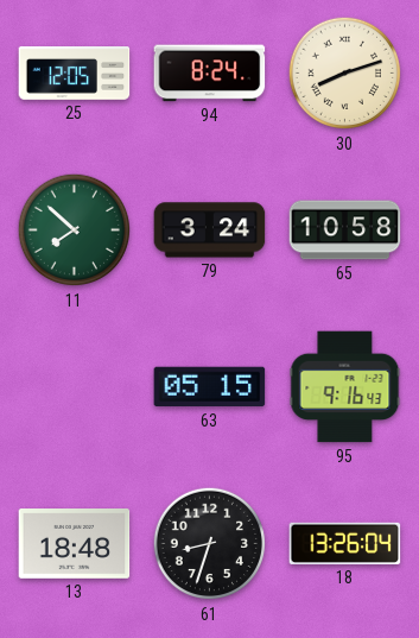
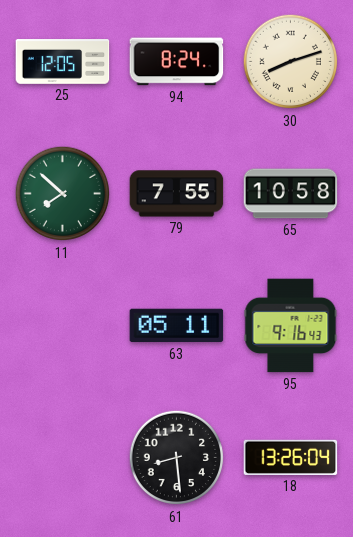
79: 3:24 -> 7:55 (177, 194)
63: 05:15 -> 05:11 (177, 326)
13: 18:48 -> none (75, 544)
61: 8:33 -> 8:29 (177, 458)
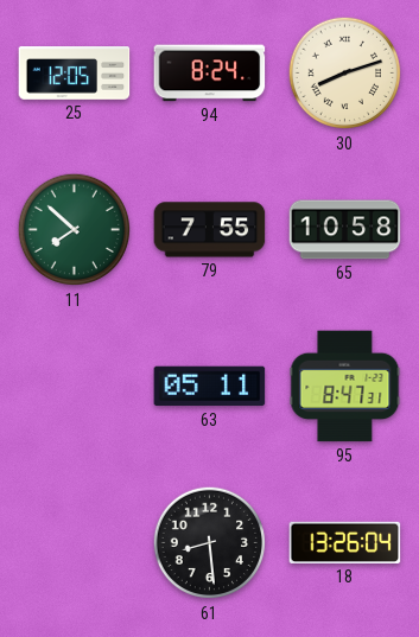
95: 9:16 -> 8:47 (345, 387)
